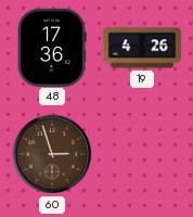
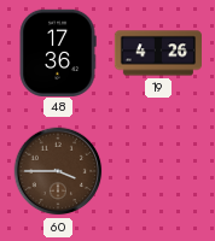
60: 2:57 -> 3:45 (58, 171)
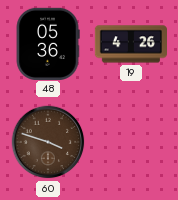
48: 17:36 -> 05:36 (48, 43)
60: 3:45 -> 3:48 (48, 142)
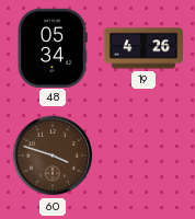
48: 05:36 -> 05:34 (53, 47)
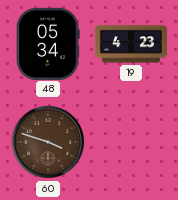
19: 4:26 -> 4:23 (130, 44)
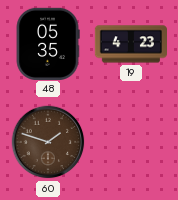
48: 05:34 -> 05:35 (48, 43)
60: 3:48 -> 1:48 (48, 142)
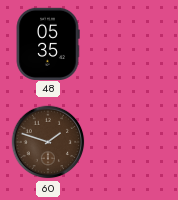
19: 4:23 -> none (130, 44)
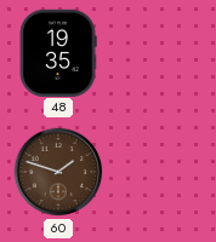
48: 05:35 -> 19:35 (58, 52)
